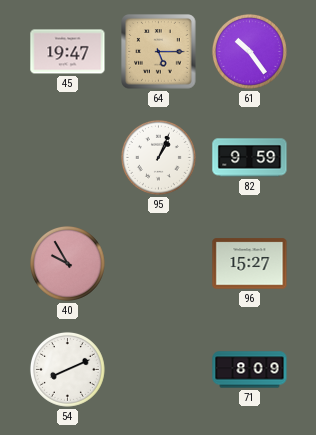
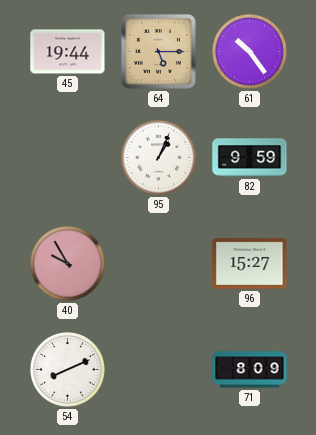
45: 19:47 -> 19:44 (68, 52)
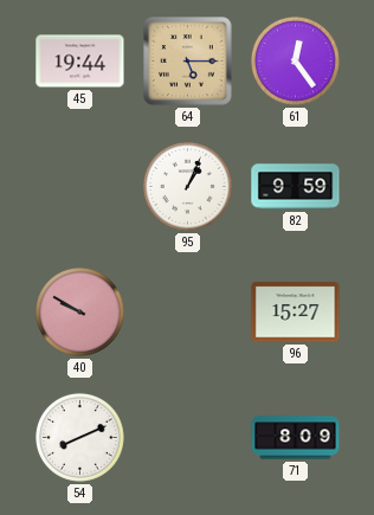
61: 10:24 -> 12:24 (295, 60)
40: 9:55 -> 9:50 (79, 311)
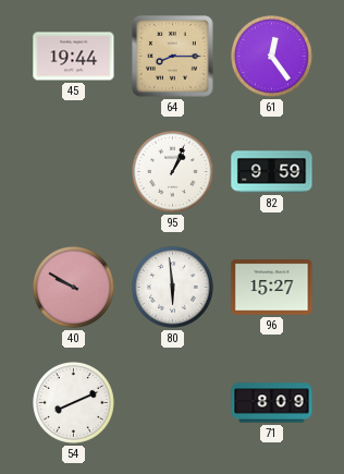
64: 5:15 -> 8:15 (173, 57)
80: none -> 5:59 (172, 287)
